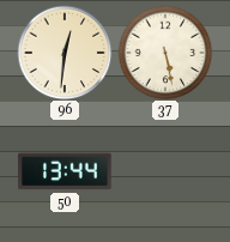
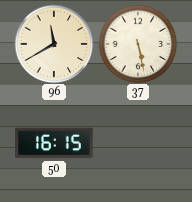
96: 12:31 -> 11:40 (54, 44)
50: 13:44 -> 16:15 (54, 143)
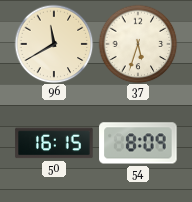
37: 5:28 -> 5:33 (138, 44)
54: none -> 8:09 (138, 143)
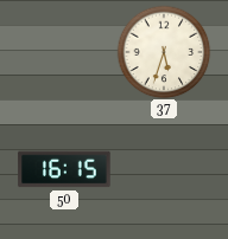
96: 11:40 -> none (54, 44)
54: 8:09 -> none (138, 143)
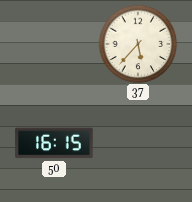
37: 5:33 -> 5:37 (138, 44)
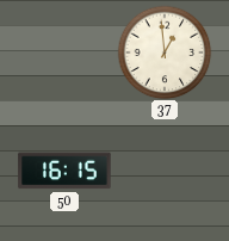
37: 5:37 -> 12:59 (165, 52)
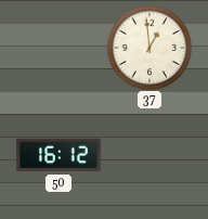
50: 16:15 -> 16:12 (58, 155)
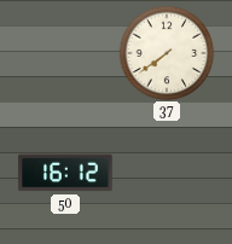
37: 12:59 -> 7:39 (167, 53)
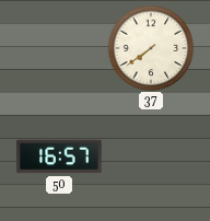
50: 16:12 -> 16:57 (59, 156)
